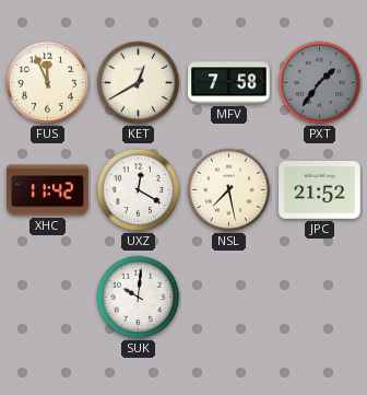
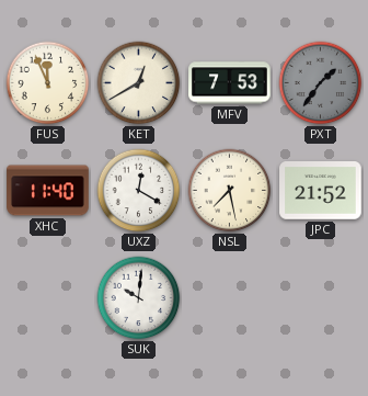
MFV: 7:58 -> 7:53 (230, 83)
XHC: 11:42 -> 11:40 (48, 191)
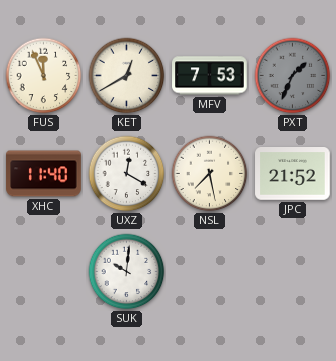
PXT: 1:36 -> 1:34 (293, 76)
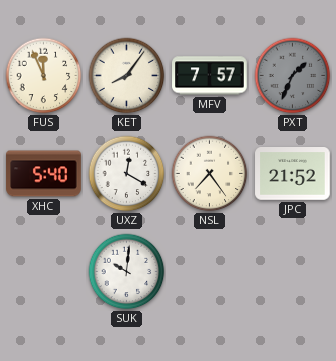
KET: 12:40 -> 8:06 (127, 76)
MFV: 7:53 -> 7:57 (210, 76)
XHC: 11:40 -> 5:40 (44, 174)
NSL: 7:28 -> 7:24 (210, 174)
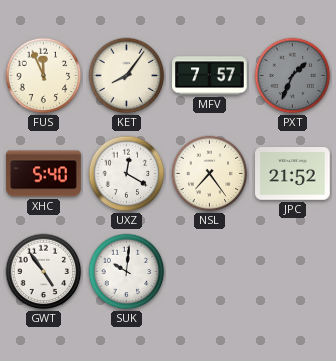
GWT: none -> 4:54 (44, 272)
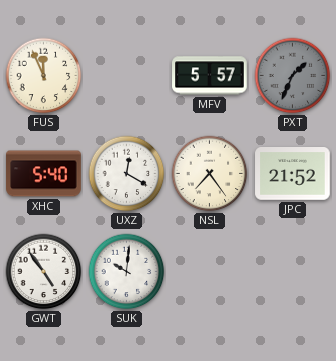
KET: 8:06 -> none (127, 76)
MFV: 7:57 -> 5:57 (210, 76)
